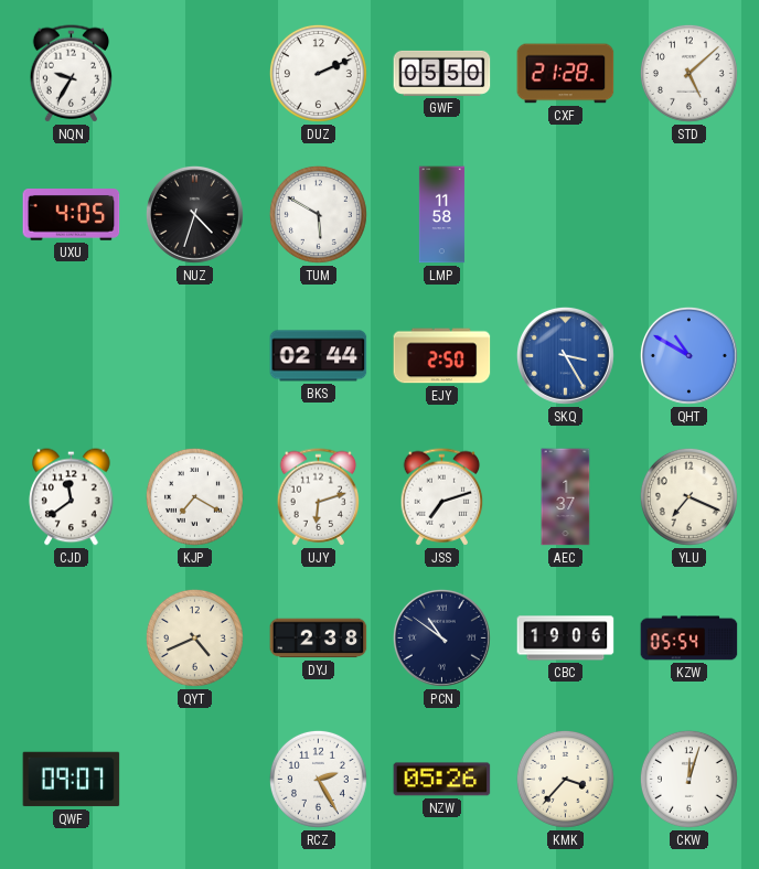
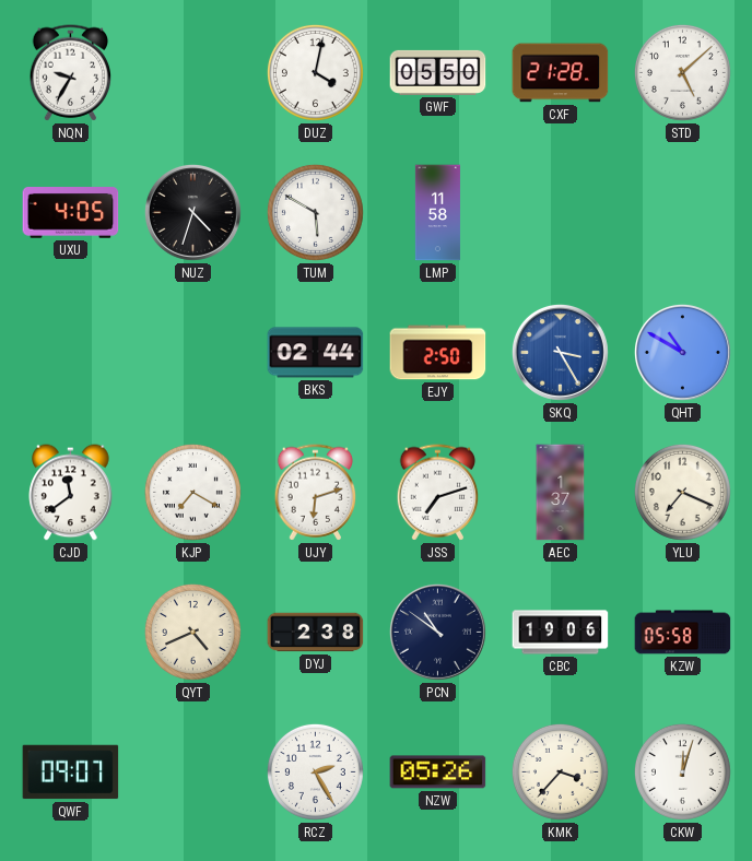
DUZ: 2:11 -> 4:02 (315, 72)
KZW: 05:54 -> 05:58 (683, 633)
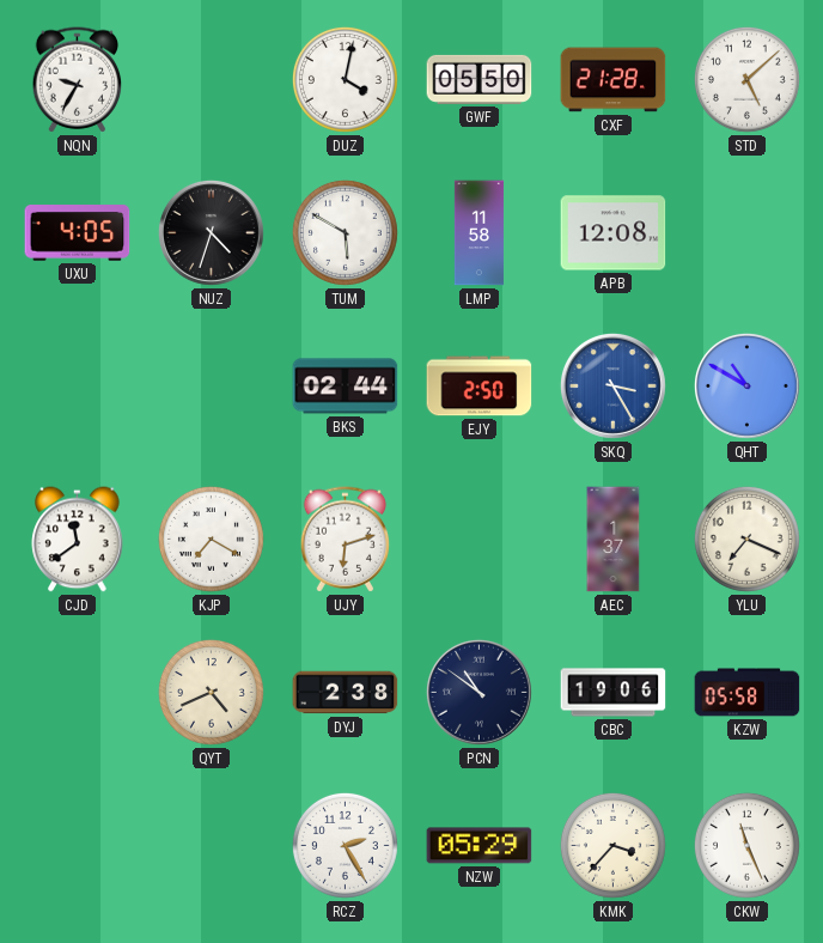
APB: none -> 12:08 (614, 233)
JSS: 7:12 -> none (438, 493)
QWF: 09:07 -> none (71, 772)
NZW: 05:26 -> 05:29 (480, 846)
CKW: 12:03 -> 11:26 (746, 845)
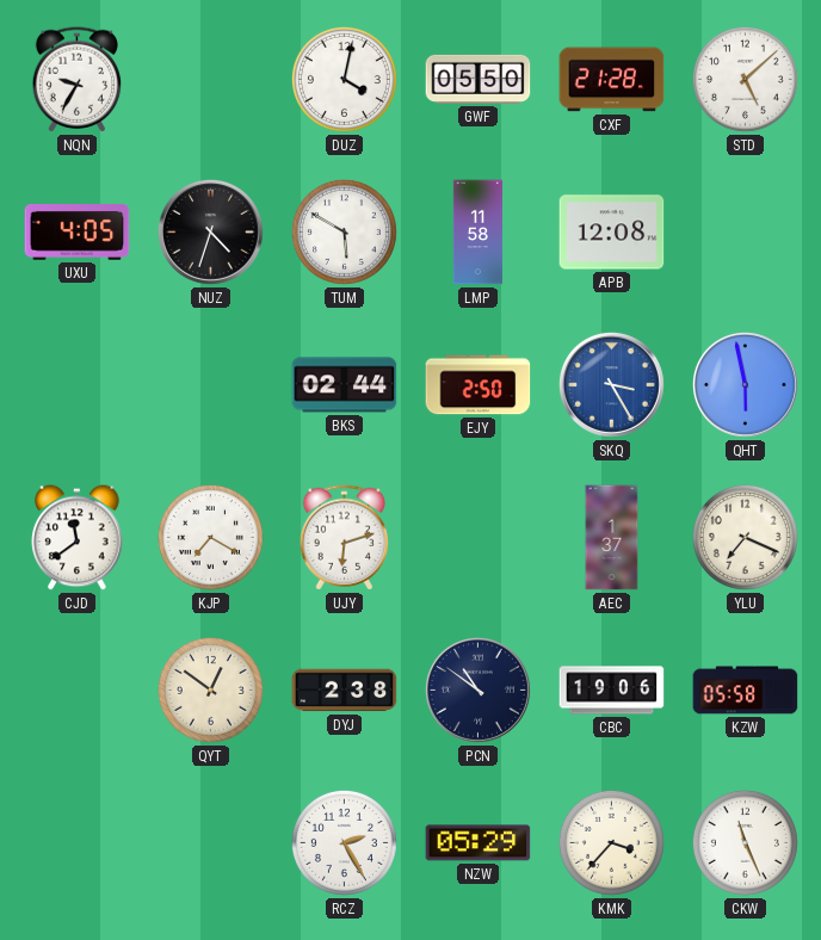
QHT: 10:50 -> 5:58 (745, 384)
QYT: 4:41 -> 12:51 (210, 689)
